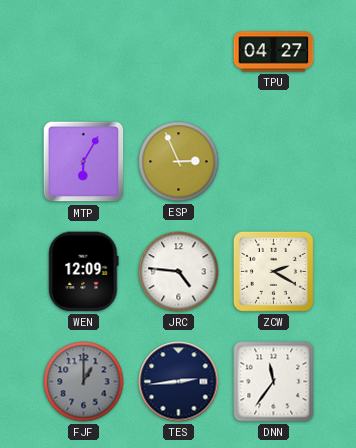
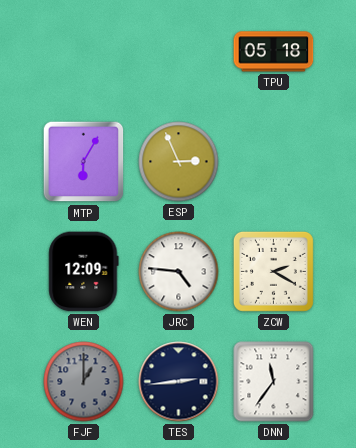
TPU: 04:27 -> 05:18 (274, 52)
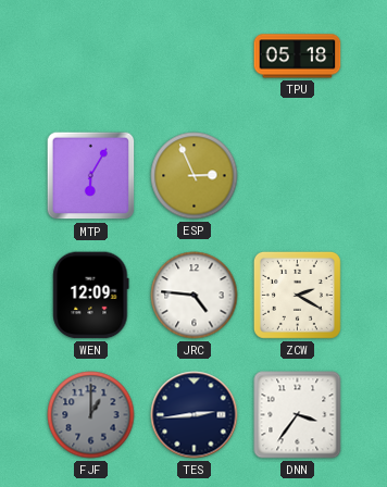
DNN: 11:36 -> 3:36 (298, 415)
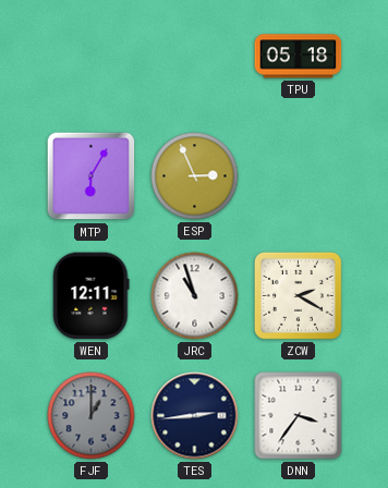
WEN: 12:09 -> 12:11 (92, 296)
JRC: 4:46 -> 10:57 (195, 296)
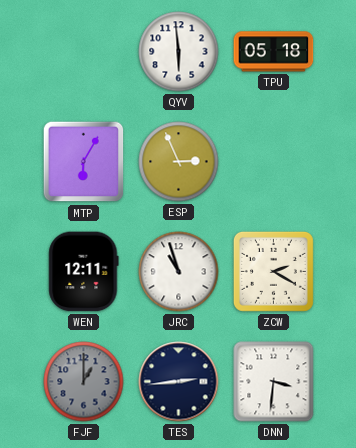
QYV: none -> 5:59 (179, 52)
DNN: 3:36 -> 3:31 (274, 382)
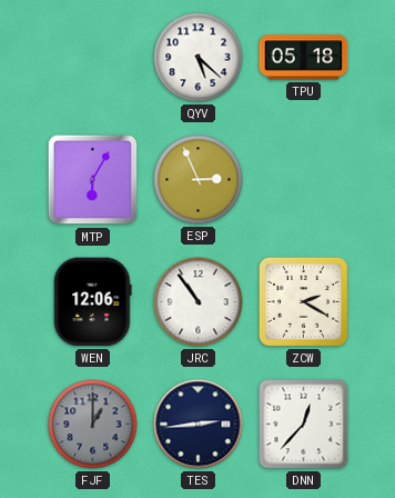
QYV: 5:59 -> 5:22 (199, 58)
WEN: 12:11 -> 12:06 (93, 302)
JRC: 10:57 -> 10:54 (199, 302)
DNN: 3:31 -> 12:37 (304, 425)
